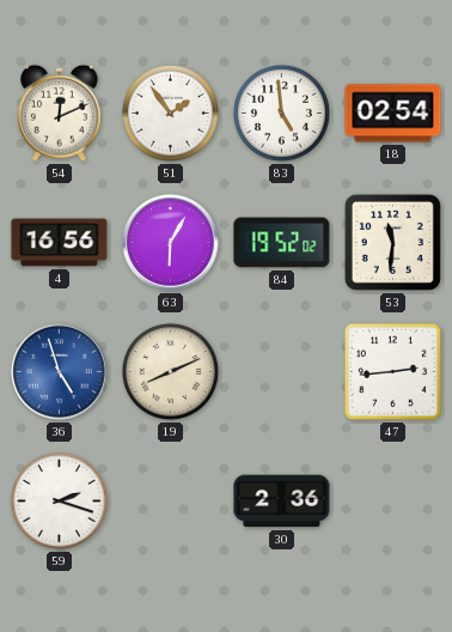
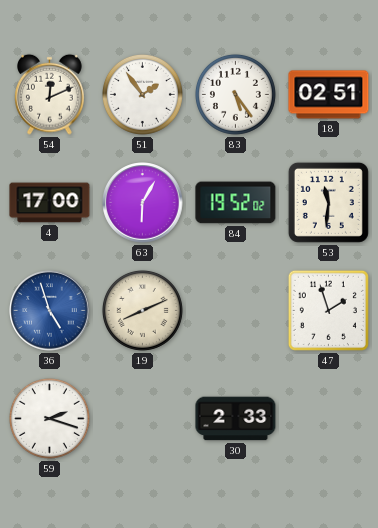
83: 4:59 -> 5:24 (235, 94)
18: 02:54 -> 02:51 (329, 95)
4: 16:56 -> 17:00 (50, 203)
47: 2:44 -> 1:57 (328, 310)
30: 2:36 -> 2:33 (236, 419)
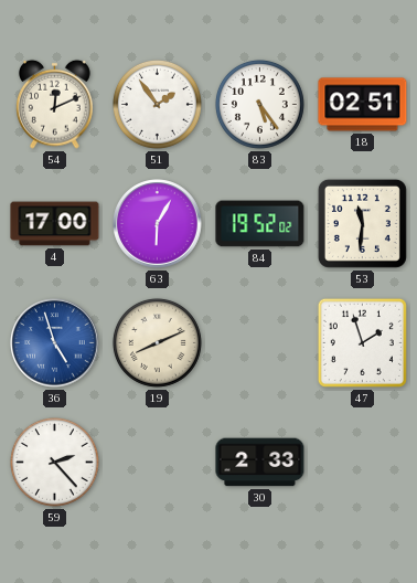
59: 2:18 -> 2:23 (54, 462)
